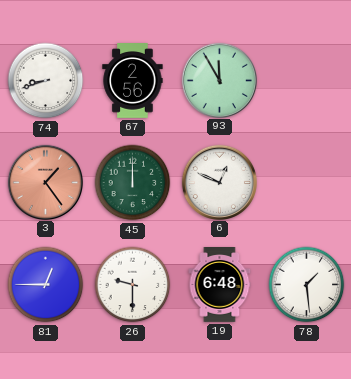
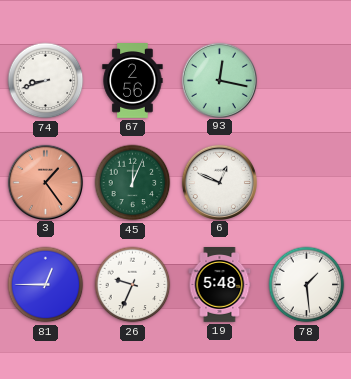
93: 11:55 -> 12:17 (219, 80)
45: 12:00 -> 12:04 (133, 183)
26: 9:30 -> 9:34 (133, 285)
19: 6:48 -> 5:48 (220, 285)
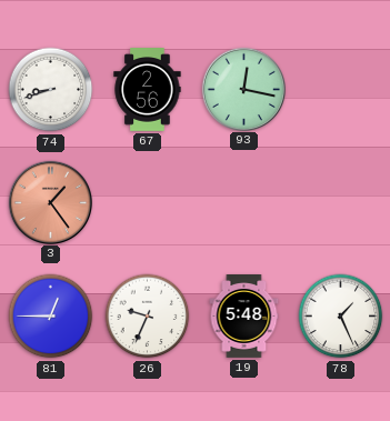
45: 12:04 -> none (133, 183)
6: 12:49 -> none (219, 182)
78: 1:29 -> 1:26 (341, 317)
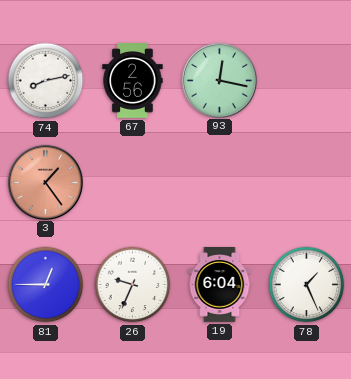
74: 8:42 -> 8:13 (46, 81)
19: 5:48 -> 6:04 (220, 285)
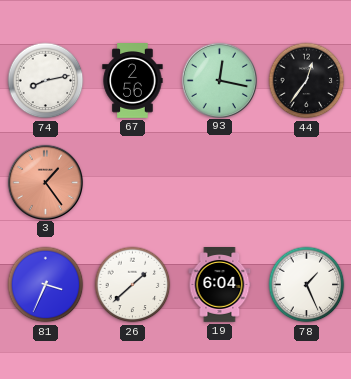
44: none -> 12:36 (307, 81)
81: 12:45 -> 3:34 (46, 285)
26: 9:34 -> 1:38 (133, 285)
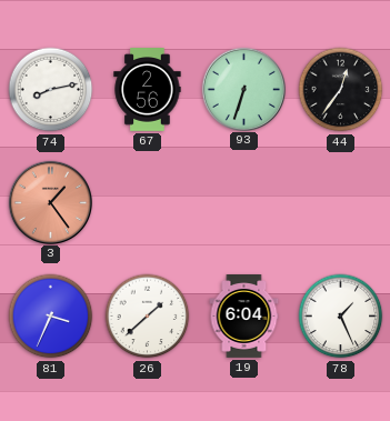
93: 12:17 -> 6:33 (243, 89)
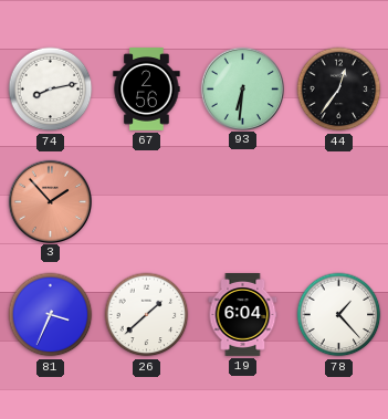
93: 6:33 -> 6:31 (242, 88)
3: 1:24 -> 1:53 (50, 201)
78: 1:26 -> 1:23 (339, 315)
